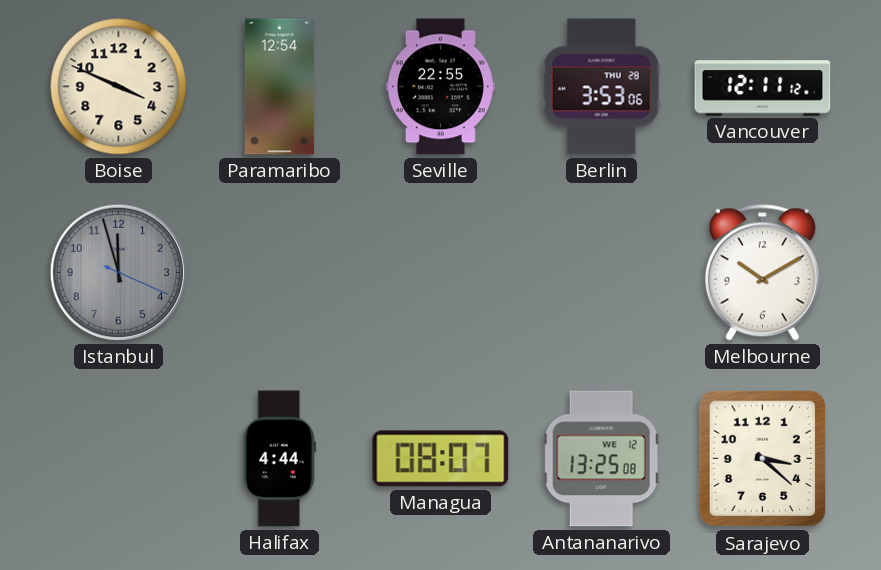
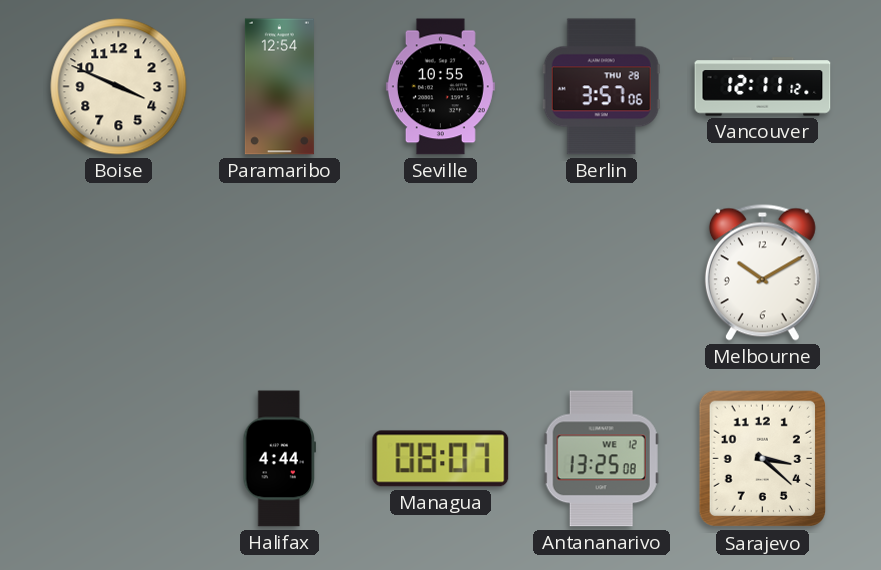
Seville: 22:55 -> 10:55 (440, 87)
Berlin: 3:53 -> 3:57 (601, 87)
Istanbul: 11:57 -> none (118, 272)
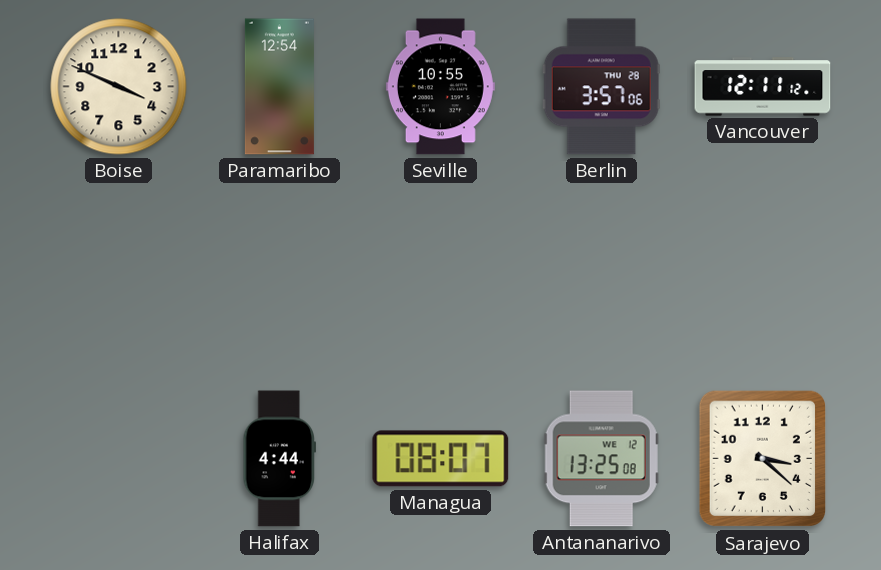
Melbourne: 10:10 -> none (762, 272)
